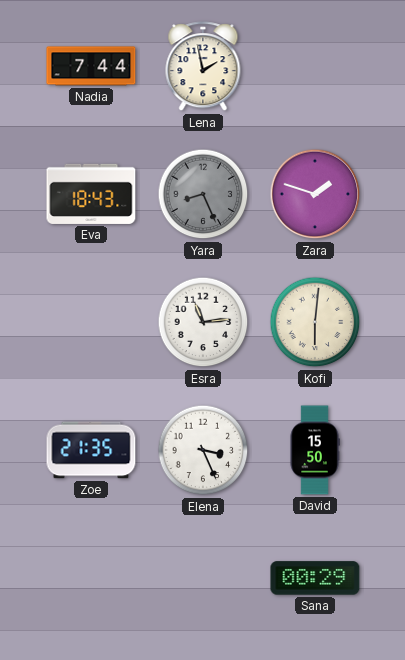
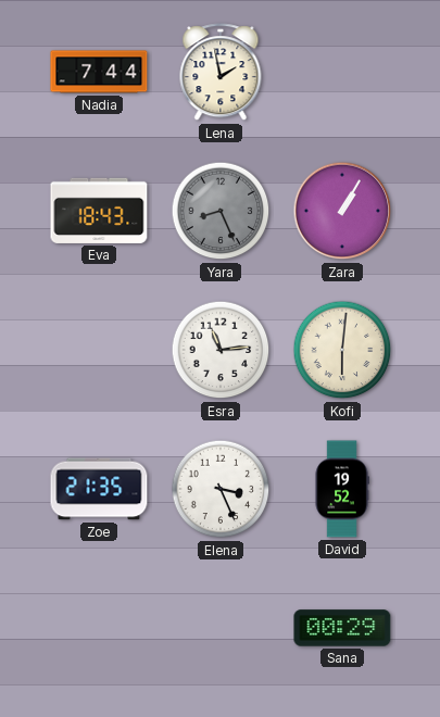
Zara: 1:48 -> 1:05 (342, 211)
David: 15:50 -> 19:52 (342, 489)
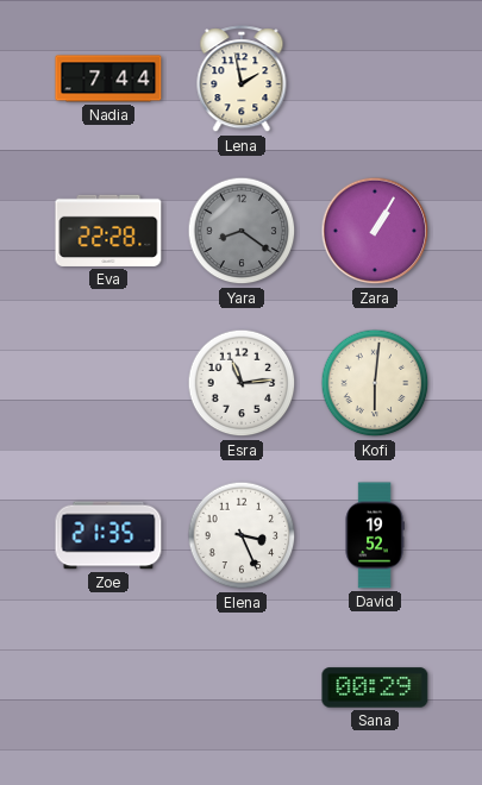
Eva: 18:43 -> 22:28 (108, 231)
Yara: 8:26 -> 8:21 (242, 231)
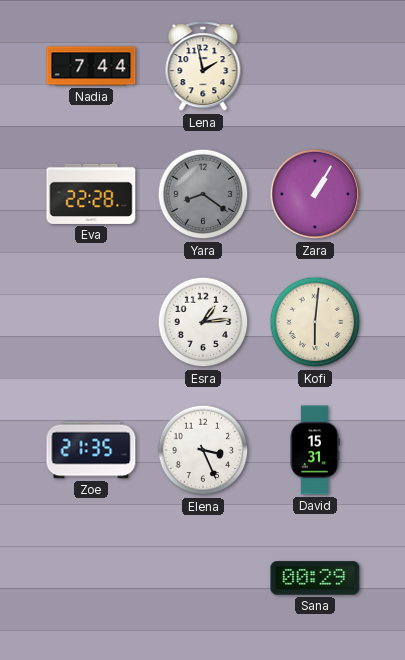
Esra: 11:14 -> 1:14 (203, 322)
David: 19:52 -> 15:31 (315, 450)
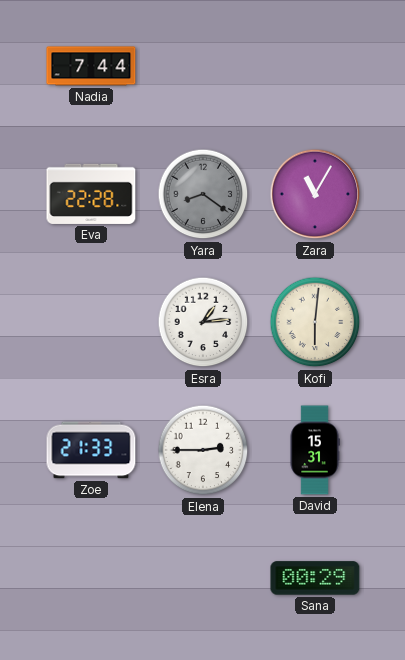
Lena: 1:58 -> none (203, 67)
Zara: 1:05 -> 11:05 (315, 194)
Zoe: 21:35 -> 21:33 (91, 450)
Elena: 3:26 -> 2:45 (203, 450)
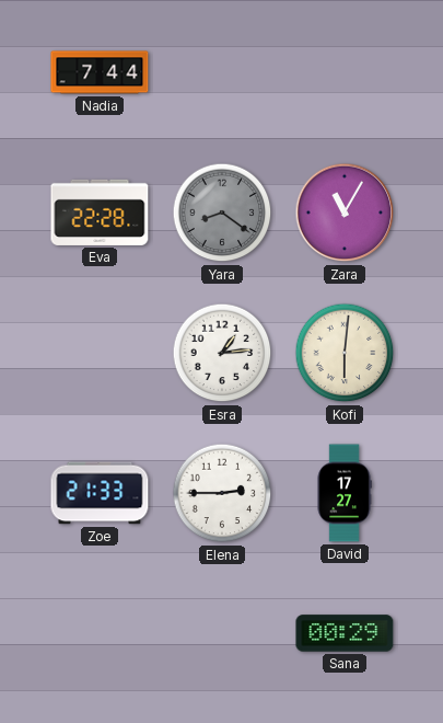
David: 15:31 -> 17:27 (345, 493)
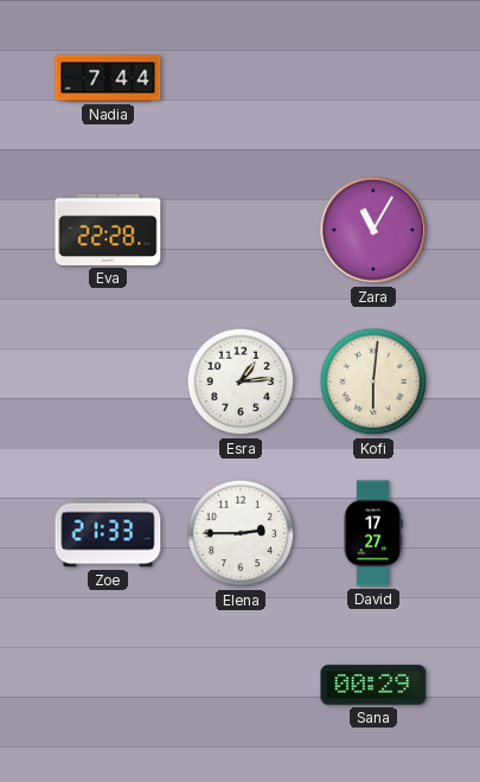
Yara: 8:21 -> none (222, 213)
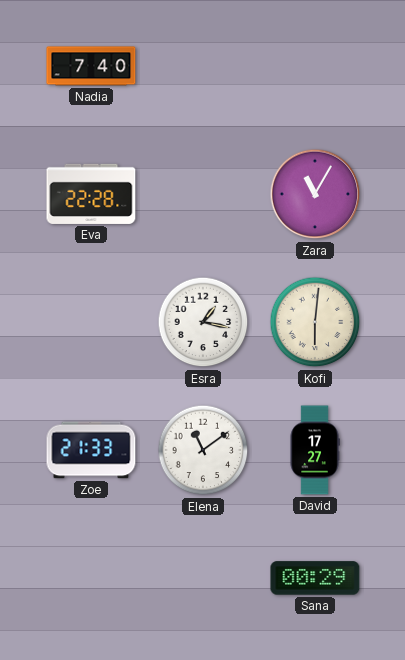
Nadia: 7:44 -> 7:40 (91, 66)
Esra: 1:14 -> 1:17 (203, 322)
Elena: 2:45 -> 11:09 (203, 450)
